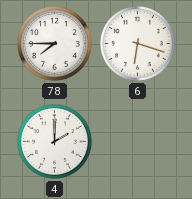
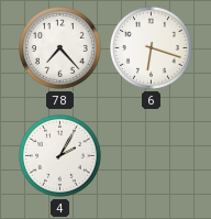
78: 7:45 -> 7:23 (60, 48)
4: 2:00 -> 2:05 (60, 156)
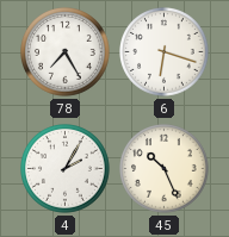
78: 7:23 -> 7:25 (66, 52)
45: none -> 10:26 (165, 169)
